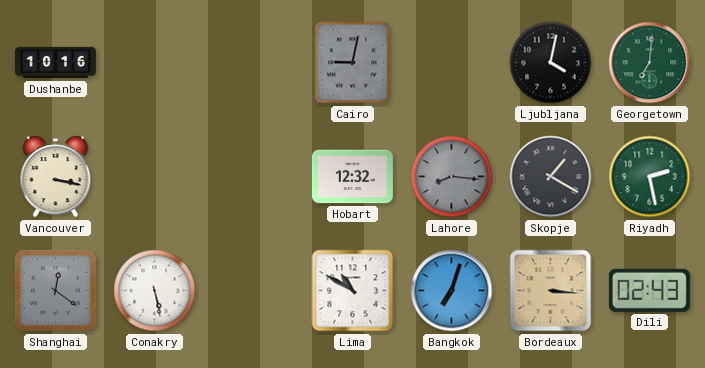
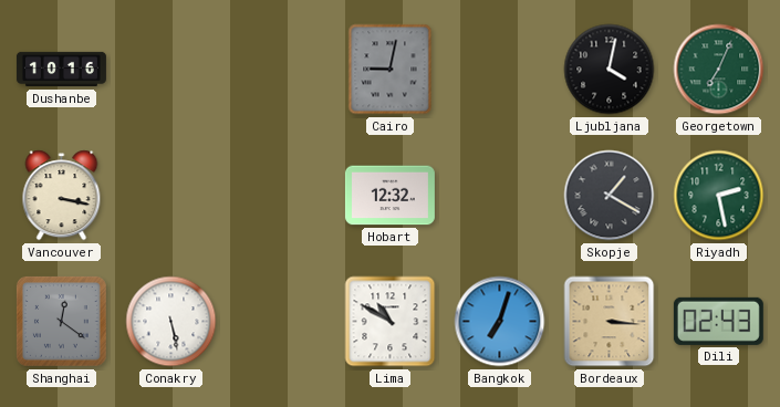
Georgetown: 7:01 -> 7:04 (719, 70)
Lahore: 8:16 -> none (452, 177)
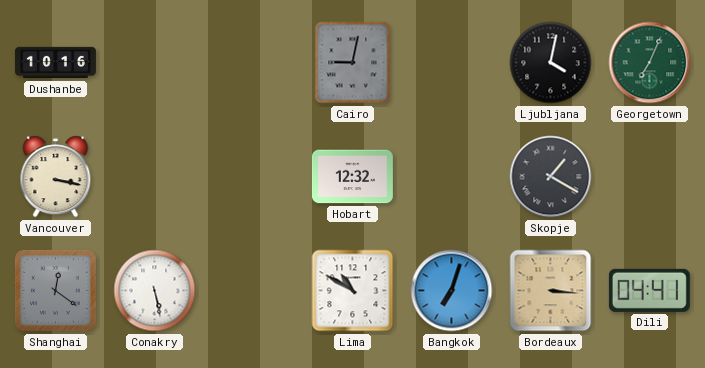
Riyadh: 2:28 -> none (719, 196)
Dili: 02:43 -> 04:41 (649, 290)
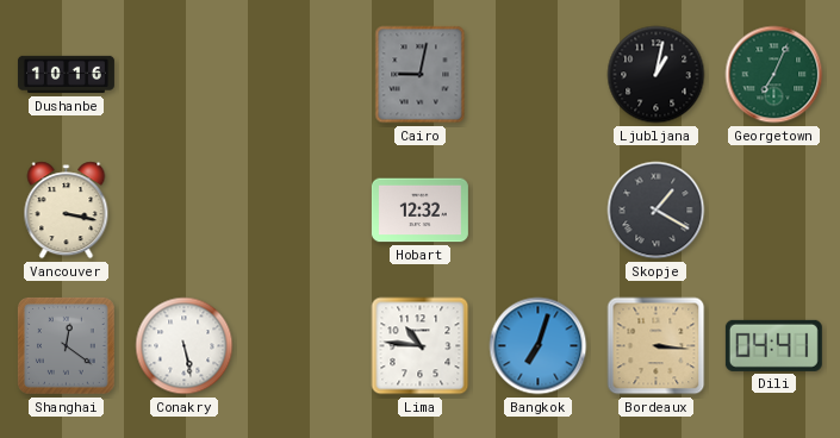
Ljubljana: 4:02 -> 1:02 (657, 75)
Lima: 10:50 -> 10:46 (421, 346)
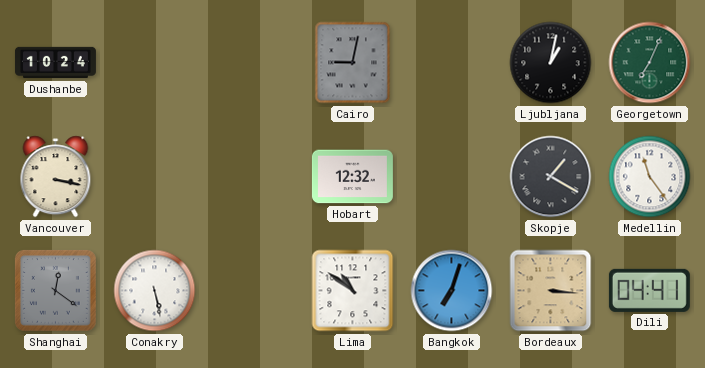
Dushanbe: 10:16 -> 10:24 (55, 63)
Medellin: none -> 11:24 (650, 177)
Lima: 10:46 -> 10:51 (353, 291)
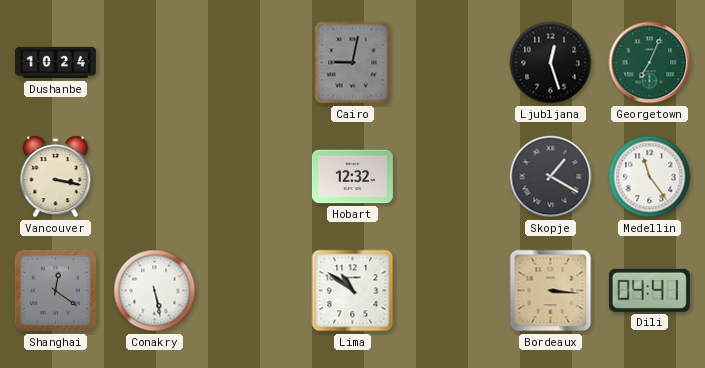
Ljubljana: 1:02 -> 12:27 (551, 63)
Bangkok: 7:03 -> none (452, 291)
